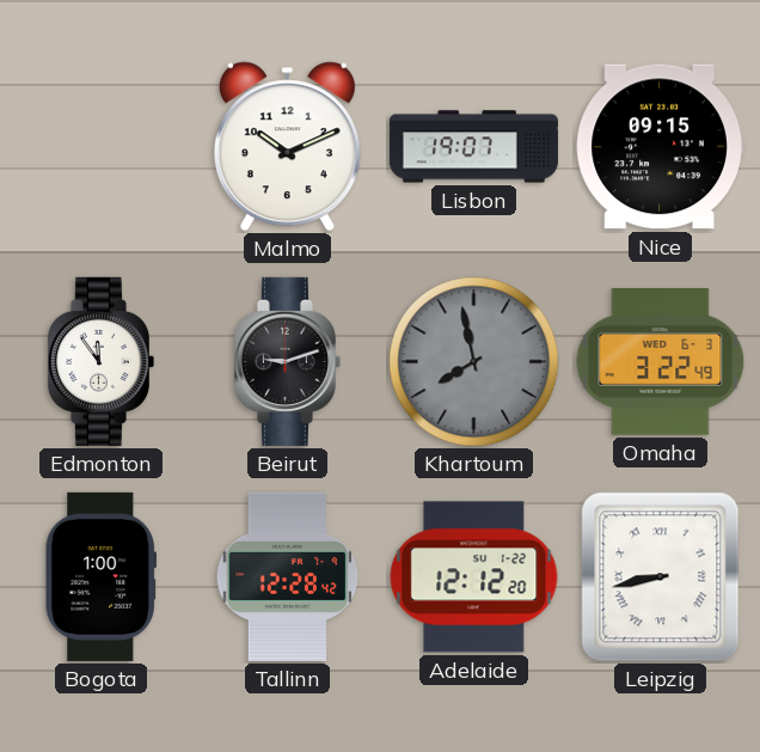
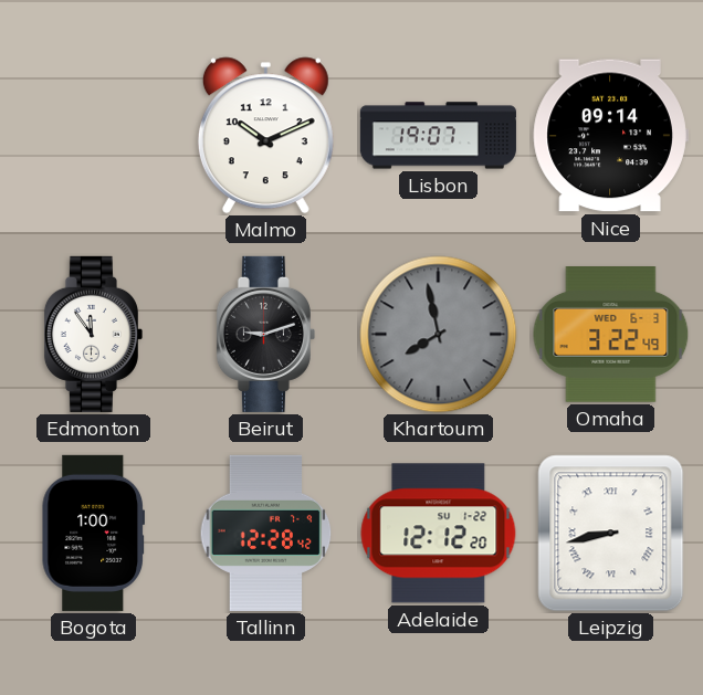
Nice: 09:15 -> 09:14 (610, 136)
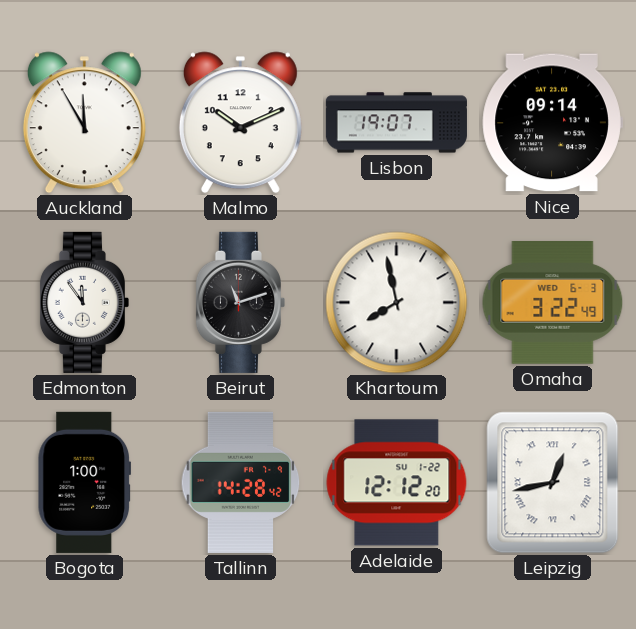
Auckland: none -> 11:55 (84, 123)
Beirut: 9:12 -> 11:12 (240, 302)
Khartoum dial: grey -> white (397, 303)
Tallinn: 12:28 -> 14:28 (241, 482)
Leipzig: 8:43 -> 12:43 (553, 483)
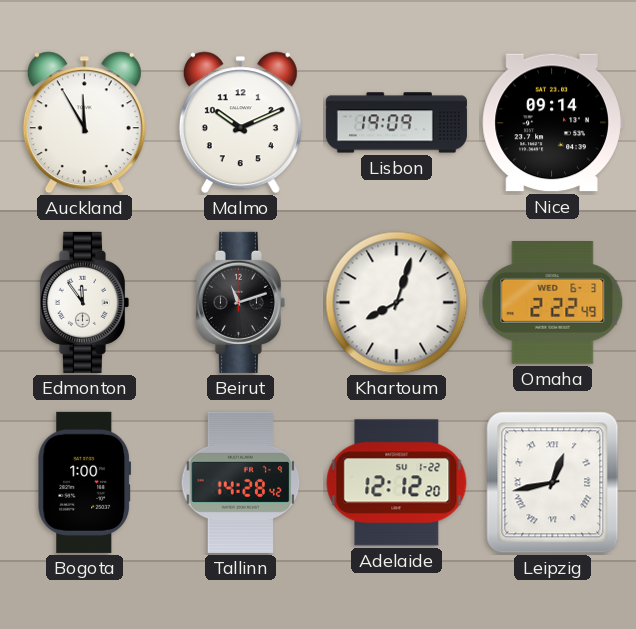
Lisbon: 19:07 -> 19:09 (396, 123)
Khartoum: 7:58 -> 8:03 (397, 303)
Omaha: 3:22 -> 2:22 (553, 303)
